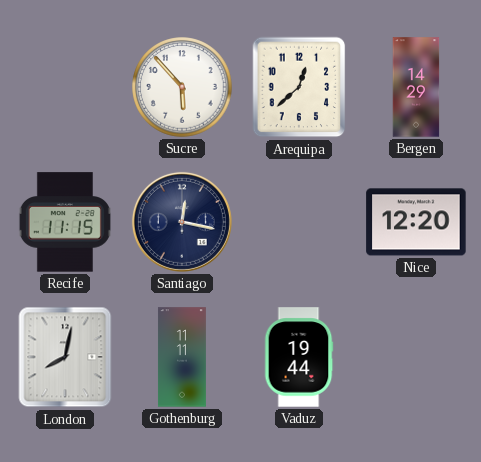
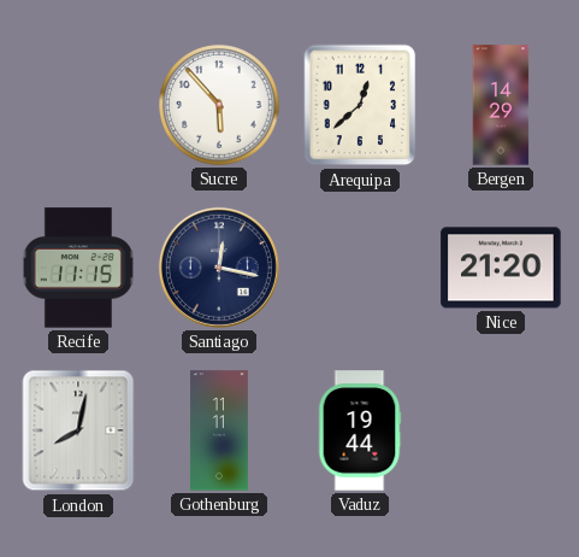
Nice: 12:20 -> 21:20 (501, 268)
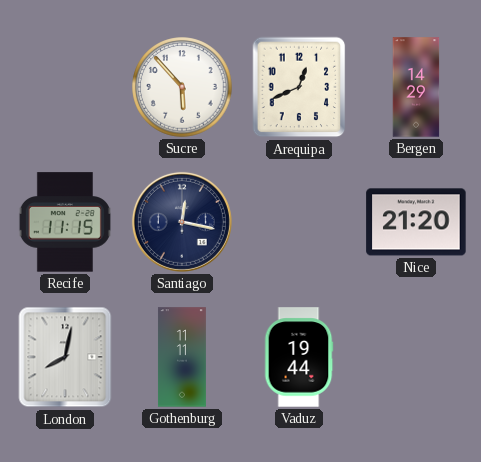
Arequipa: 12:38 -> 12:41 (299, 87)
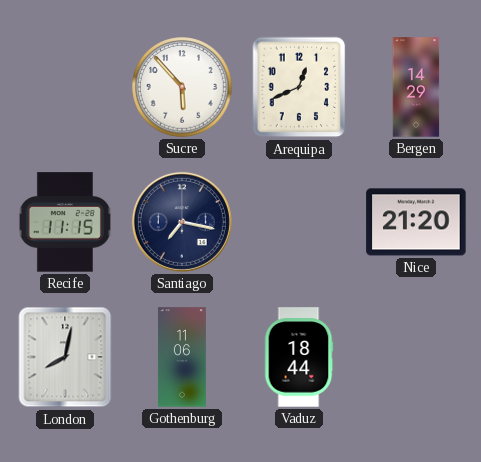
Santiago: 12:17 -> 7:17 (182, 222)
Gothenburg: 11:11 -> 11:06 (182, 357)
Vaduz: 19:44 -> 18:44 (299, 357)
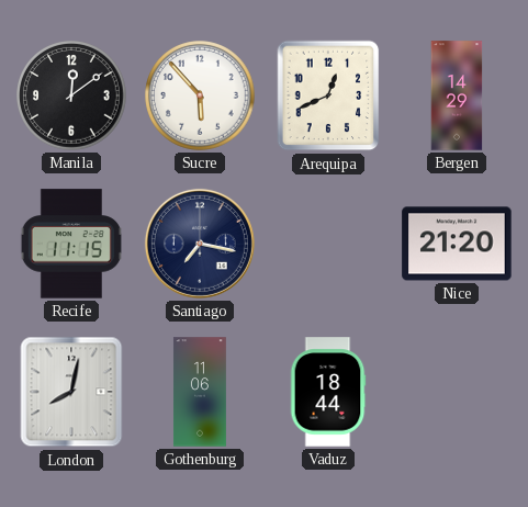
Manila: none -> 12:09 (71, 95)
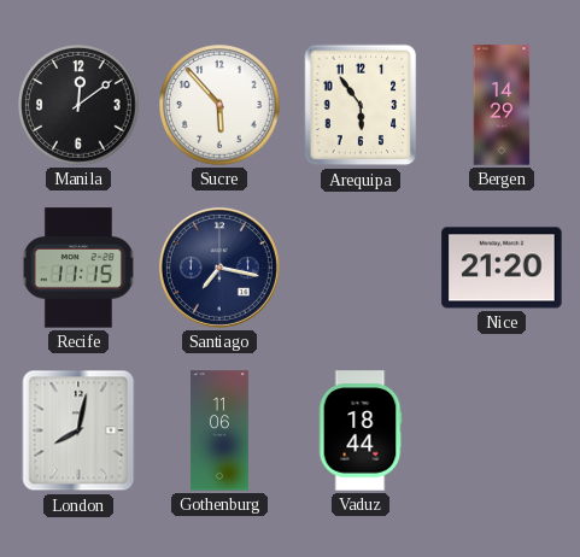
Arequipa: 12:41 -> 5:54 (361, 105)
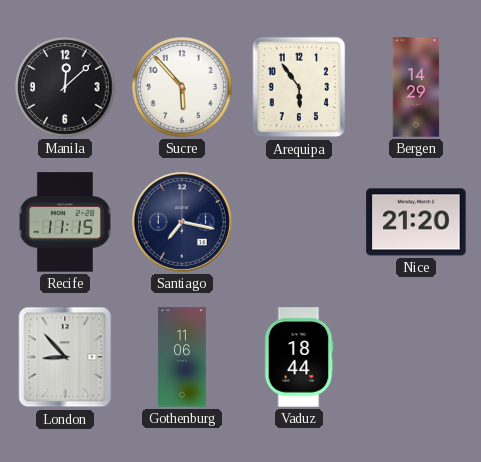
Manila: 12:09 -> 12:08 (65, 87)
London: 8:02 -> 8:53 (65, 357)
